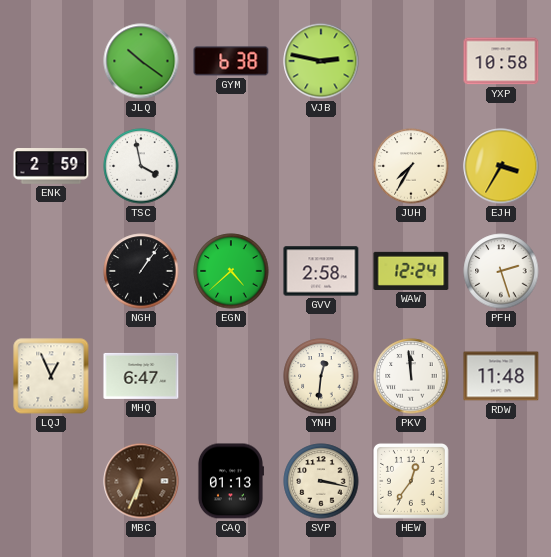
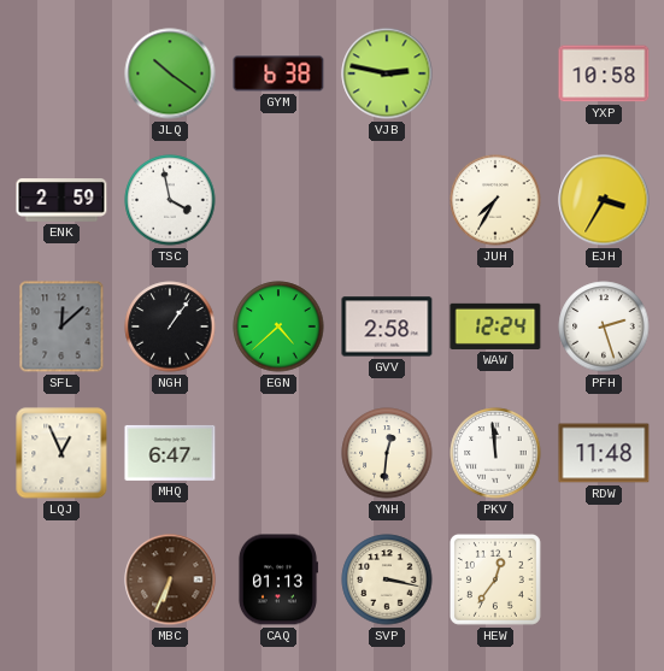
SFL: none -> 12:08 (61, 326)
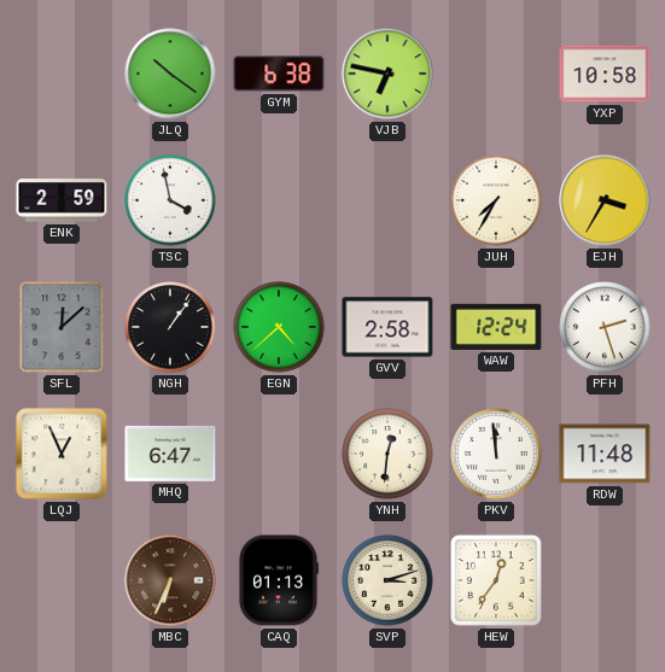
VJB: 2:47 -> 6:47 (387, 74)
SVP: 3:17 -> 3:12 (387, 580)
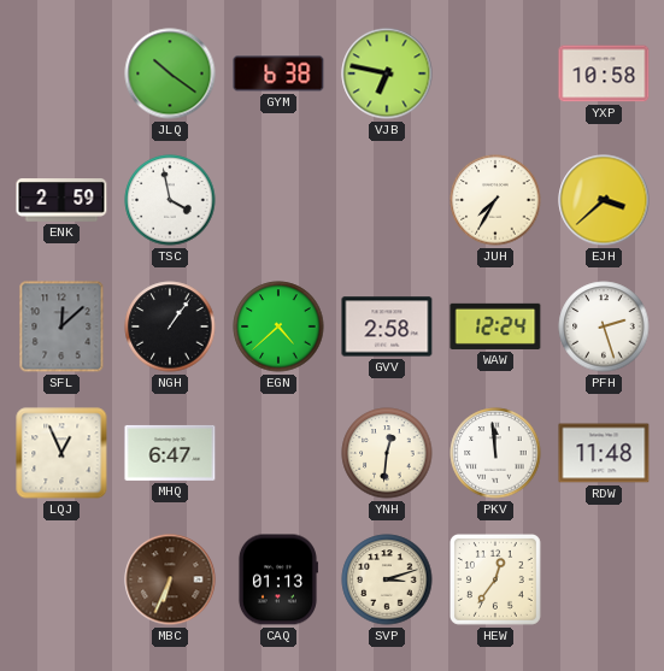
EJH: 3:35 -> 3:38 (604, 200)
